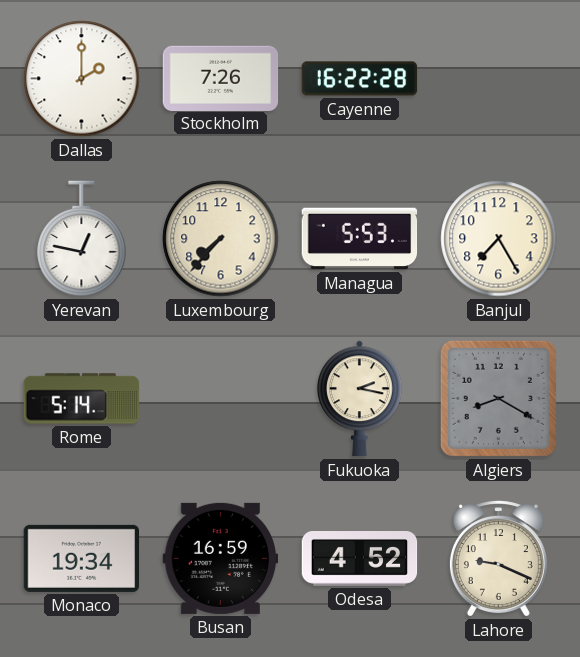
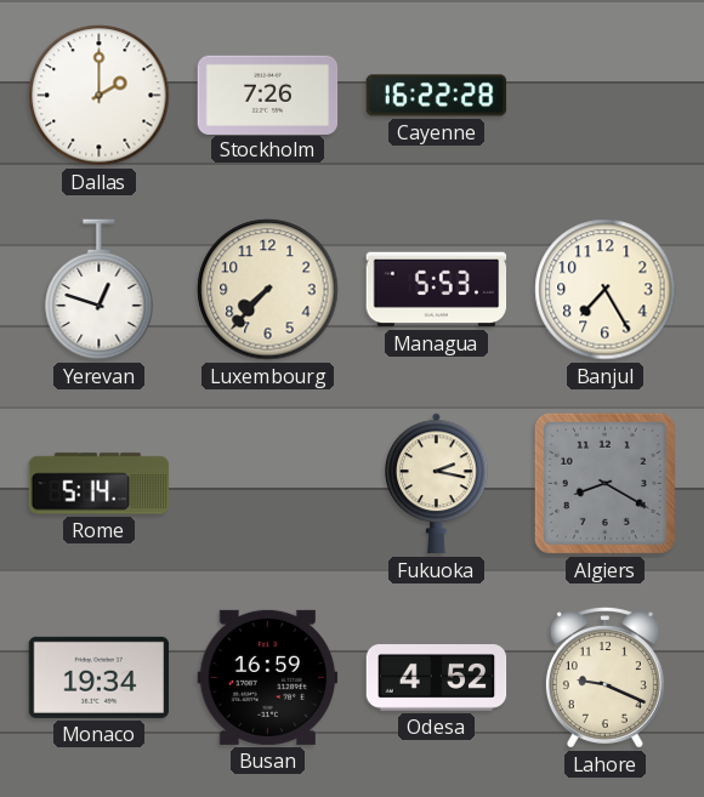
Yerevan: 12:47 -> 12:48 (100, 290)
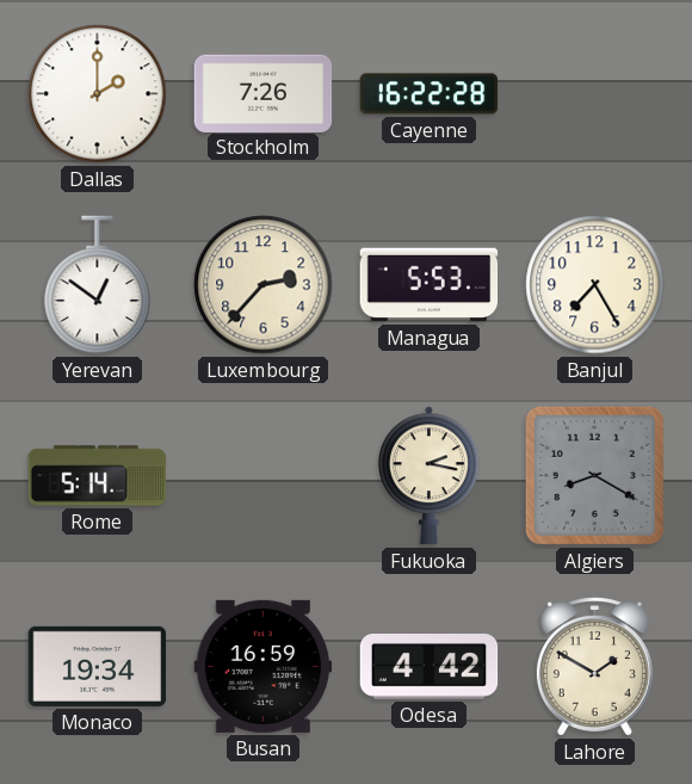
Yerevan: 12:48 -> 12:51 (98, 285)
Luxembourg: 7:37 -> 2:37 (264, 285)
Odesa: 4:52 -> 4:42 (430, 667)
Lahore: 9:19 -> 1:50 (594, 667)
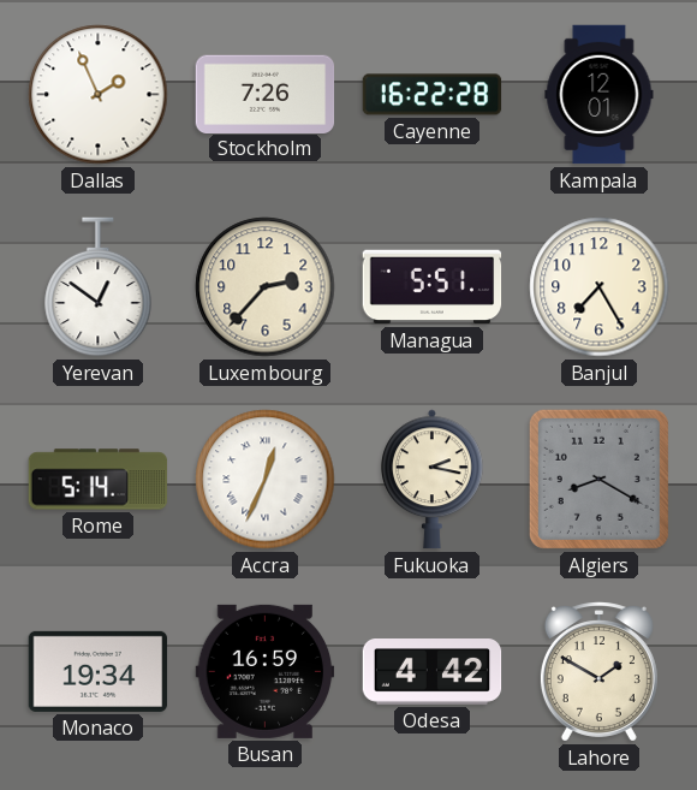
Dallas: 2:00 -> 1:56 (99, 95)
Kampala: none -> 12:01 (600, 95)
Managua: 5:53 -> 5:51 (433, 287)
Accra: none -> 12:34 (266, 480)
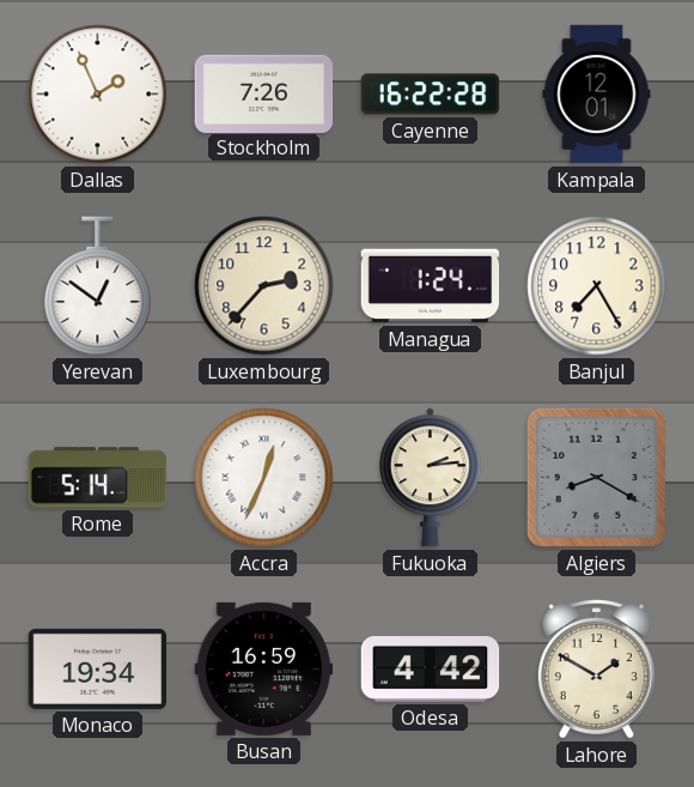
Managua: 5:51 -> 1:24 (431, 286)
Fukuoka: 2:17 -> 2:14 (431, 478)
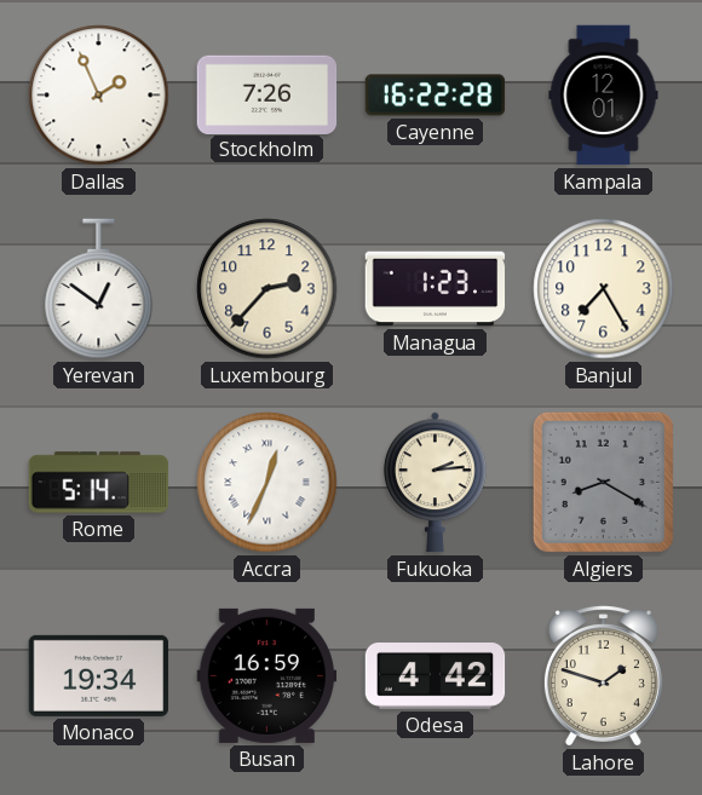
Managua: 1:24 -> 1:23 (436, 289)
Lahore: 1:50 -> 1:48 (603, 676)
